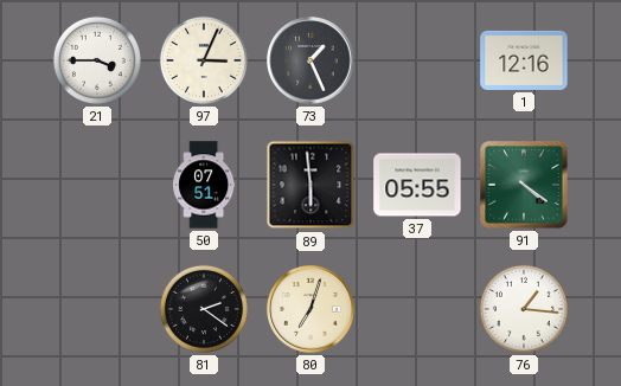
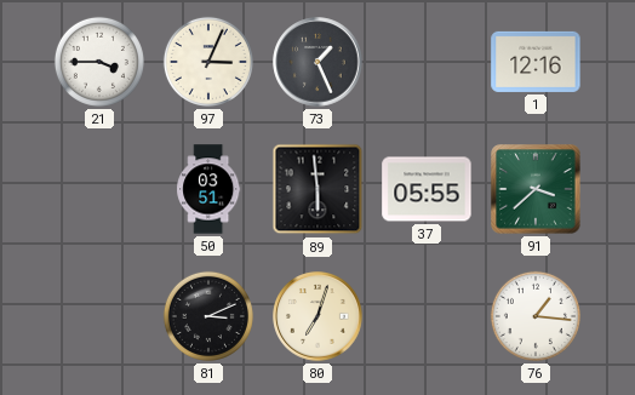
50: 07:51 -> 03:51 (208, 189)
91: 4:21 -> 3:38 (536, 189)
81: 2:21 -> 3:11 (208, 316)
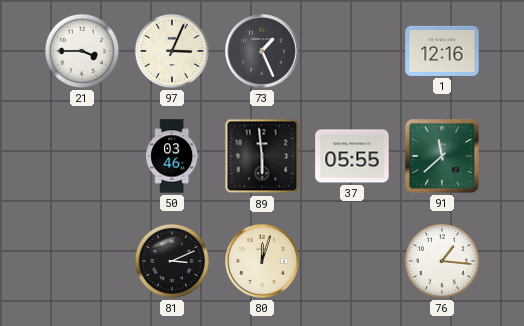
50: 03:51 -> 03:46 (172, 156)
91: 3:38 -> 11:38 (442, 156)
80: 7:03 -> 12:03 (262, 261)
